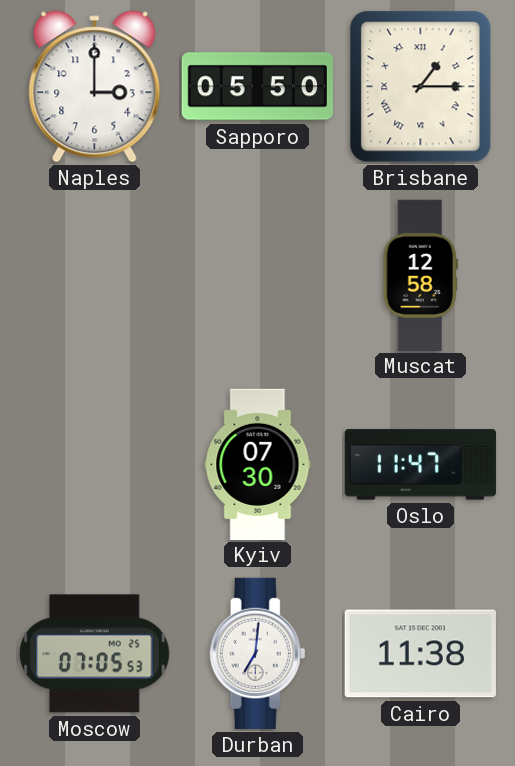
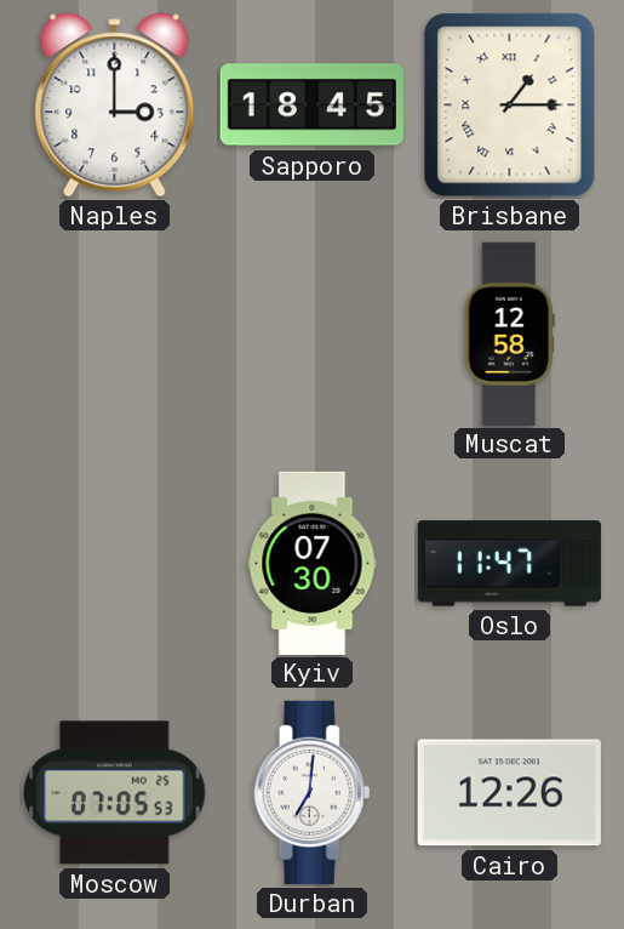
Sapporo: 05:50 -> 18:45 (311, 106)
Cairo: 11:38 -> 12:26 (509, 793)
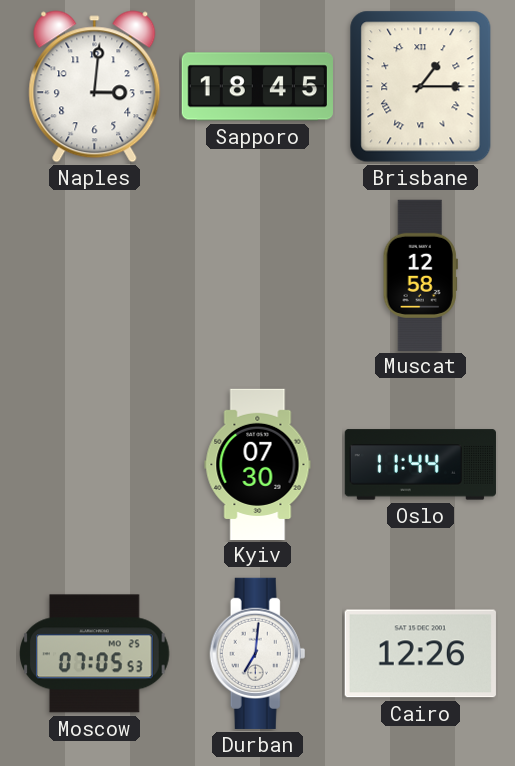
Naples: 3:00 -> 3:01 (95, 87)
Oslo: 11:47 -> 11:44 (420, 465)
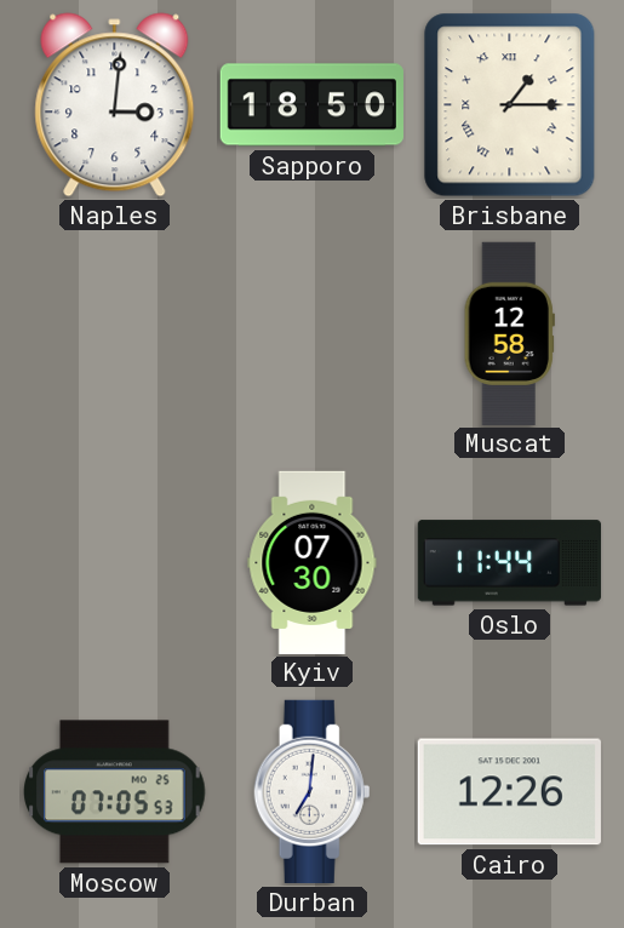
Sapporo: 18:45 -> 18:50 (311, 105)
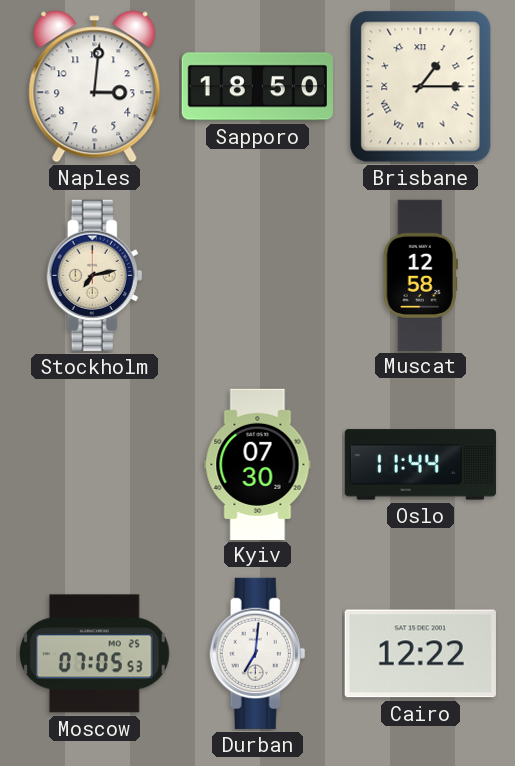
Stockholm: none -> 7:13 (95, 275)
Cairo: 12:26 -> 12:22 (420, 654)
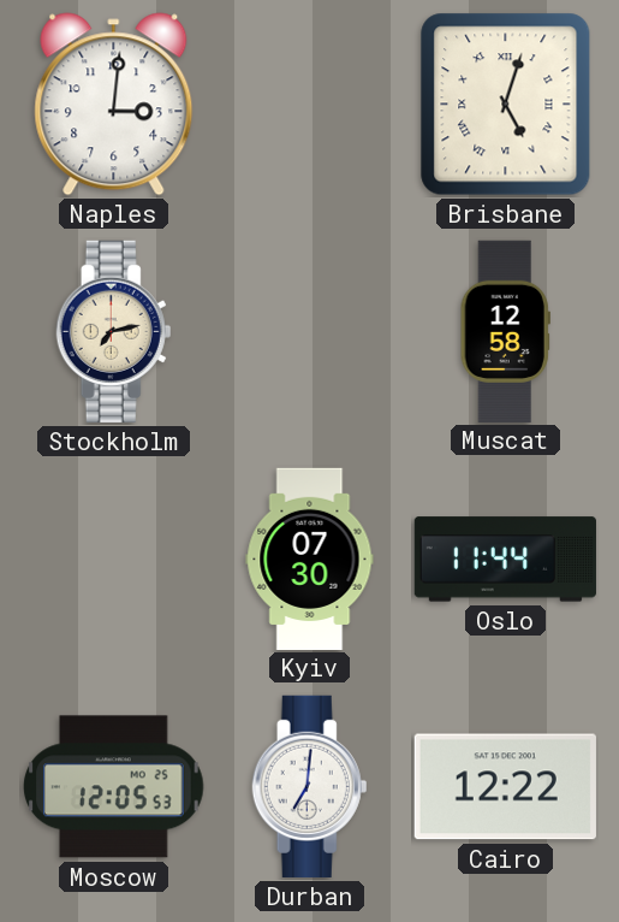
Sapporo: 18:50 -> none (257, 87)
Brisbane: 1:15 -> 5:03 (506, 105)
Moscow: 07:05 -> 12:05 (114, 787)
